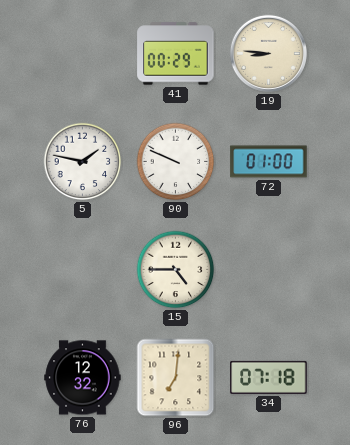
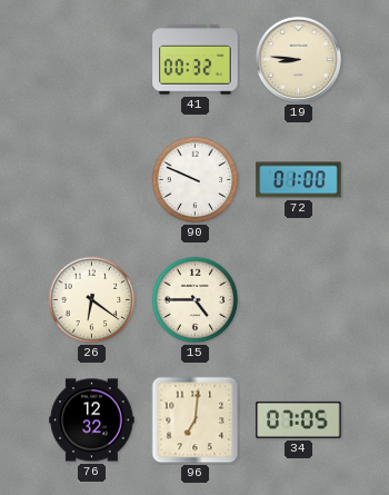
41: 00:29 -> 00:32 (196, 60)
5: 1:47 -> none (83, 162)
26: none -> 6:21 (92, 300)
34: 07:18 -> 07:05 (299, 419)
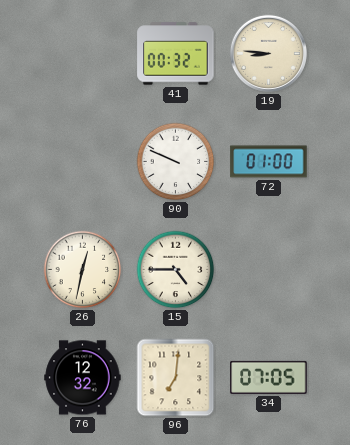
26: 6:21 -> 12:32 (83, 270)
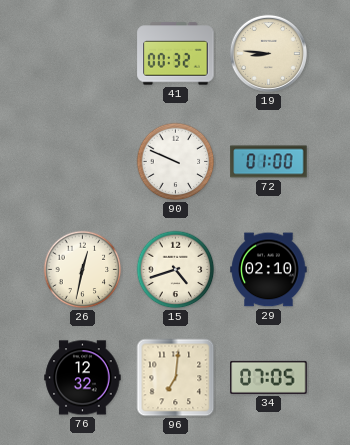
15: 4:45 -> 4:42 (176, 270)
29: none -> 02:10 (269, 270)
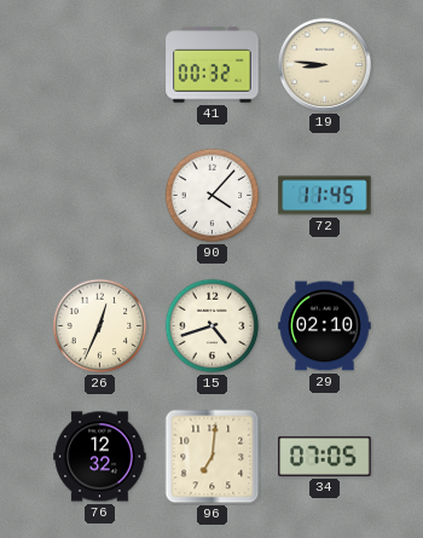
90: 9:49 -> 4:07 (213, 196)
72: 01:00 -> 11:45 (325, 196)
26: 12:32 -> 12:34 (100, 326)
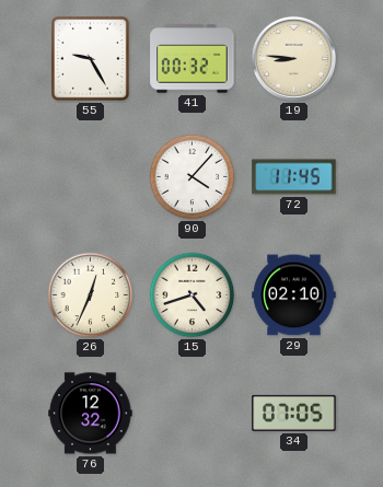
55: none -> 9:25 (91, 59)
96: 7:01 -> none (213, 457)
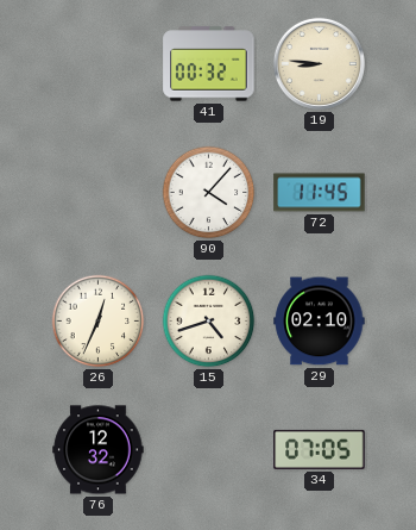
55: 9:25 -> none (91, 59)
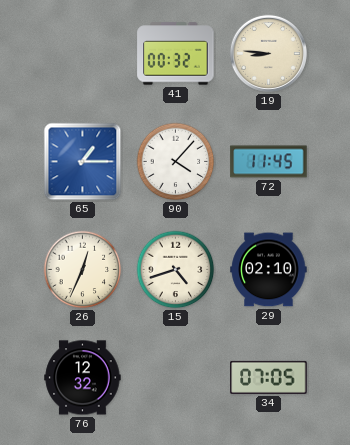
65: none -> 1:15 (83, 162)
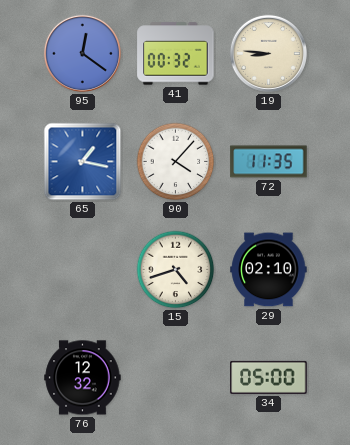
95: none -> 12:21 (82, 53)
65: 1:15 -> 1:17 (83, 162)
72: 11:45 -> 11:35 (269, 162)
26: 12:34 -> none (83, 270)
34: 07:05 -> 05:00 (269, 377)
